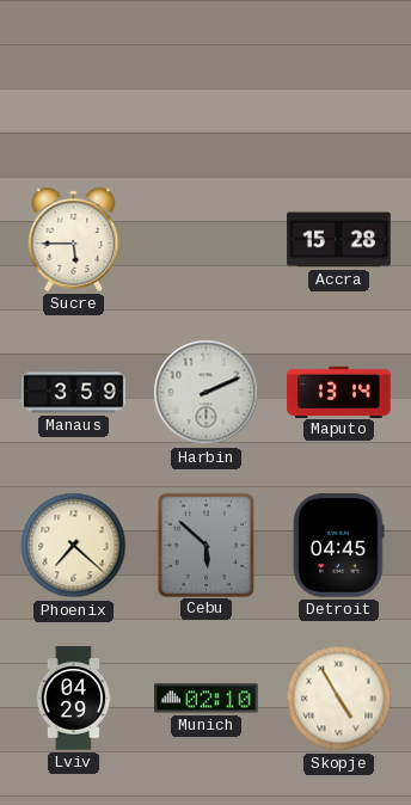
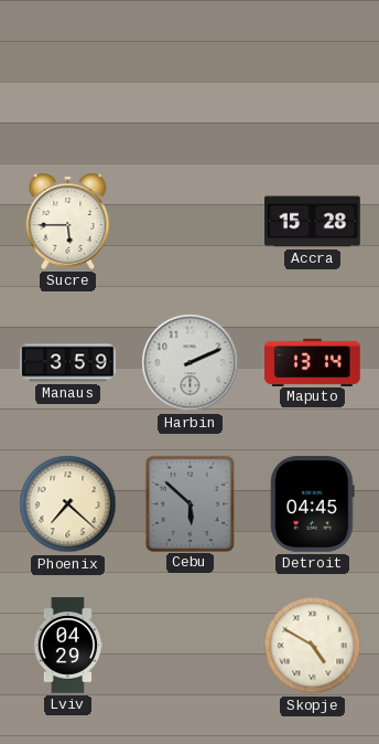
Munich: 02:10 -> none (207, 699)
Skopje: 4:55 -> 4:50 (313, 646)
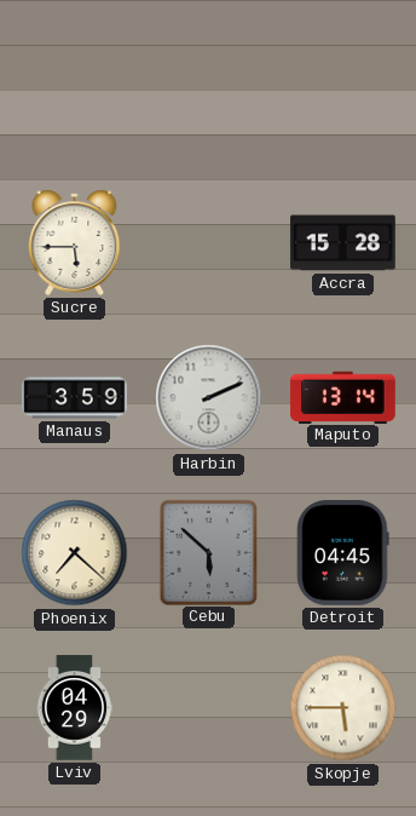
Skopje: 4:50 -> 5:45 (343, 708)
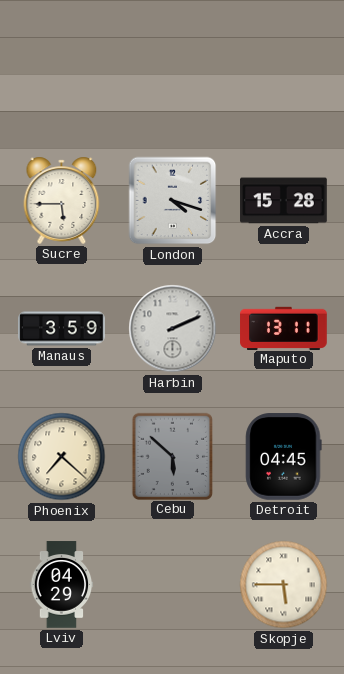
London: none -> 4:18 (173, 201)
Maputo: 13:14 -> 13:11 (284, 328)
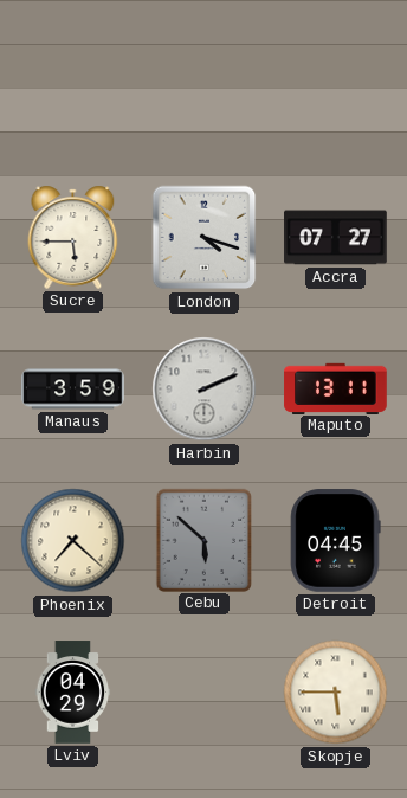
Accra: 15:28 -> 07:27 (336, 238)
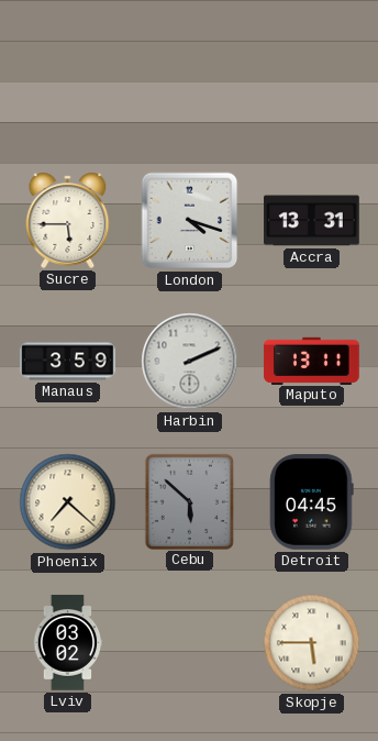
Accra: 07:27 -> 13:31 (312, 221)
Lviv: 04:29 -> 03:02 (68, 643)
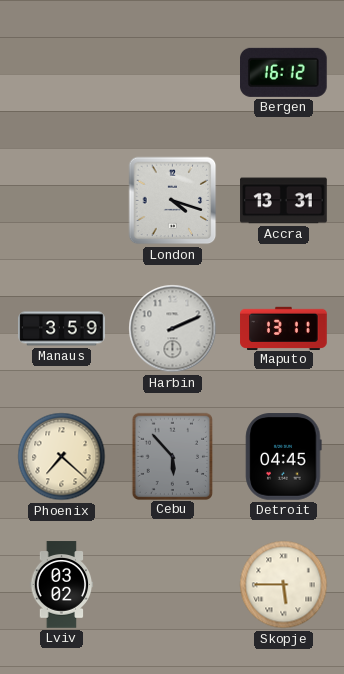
Bergen: none -> 16:12 (284, 72)
Sucre: 5:45 -> none (68, 220)
Cebu: 5:52 -> 5:53 (172, 456)
